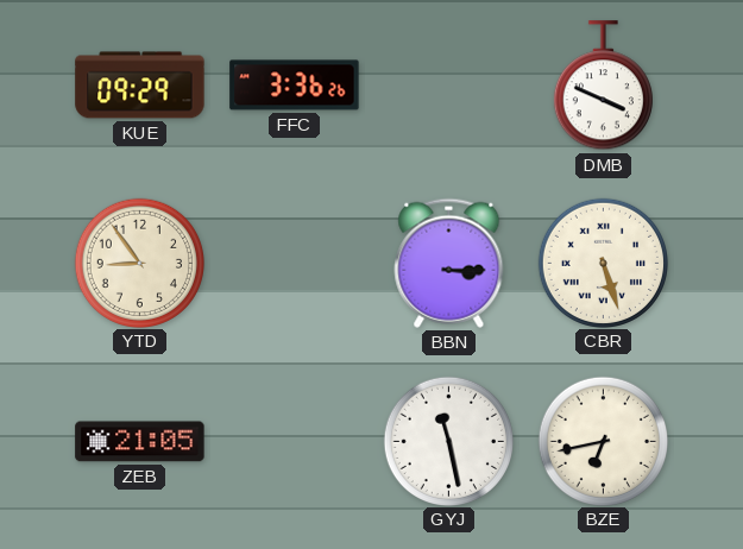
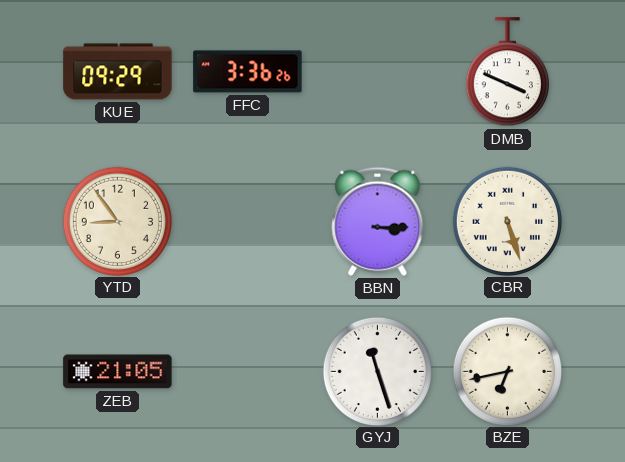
GYJ: 11:28 -> 11:27 (377, 371)
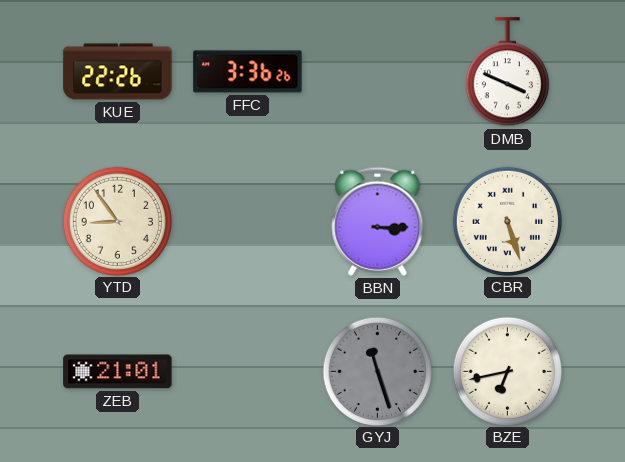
KUE: 09:29 -> 22:26 (118, 72)
ZEB: 21:05 -> 21:01 (118, 372)
GYJ dial: white -> grey (377, 371)
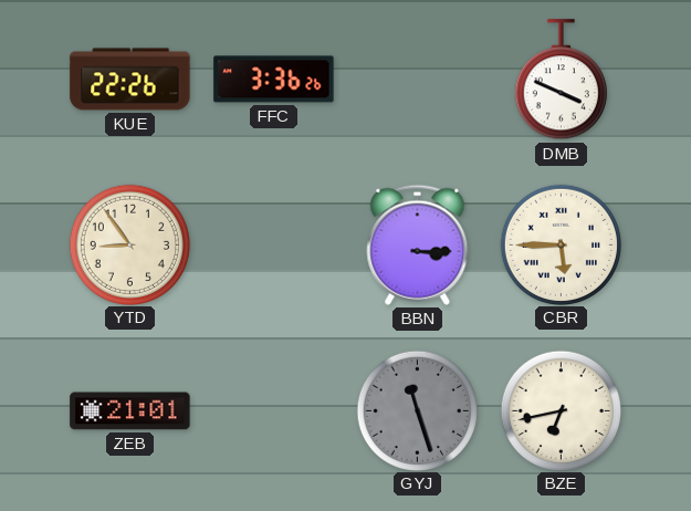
CBR: 5:27 -> 5:45 (561, 244)
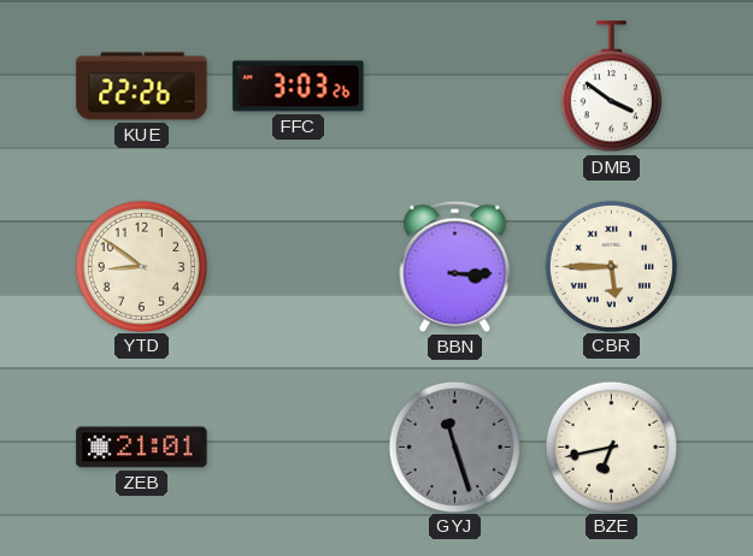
FFC: 3:36 -> 3:03 (299, 87)
DMB: 3:49 -> 3:51 (611, 87)
YTD: 8:54 -> 8:51 (141, 266)
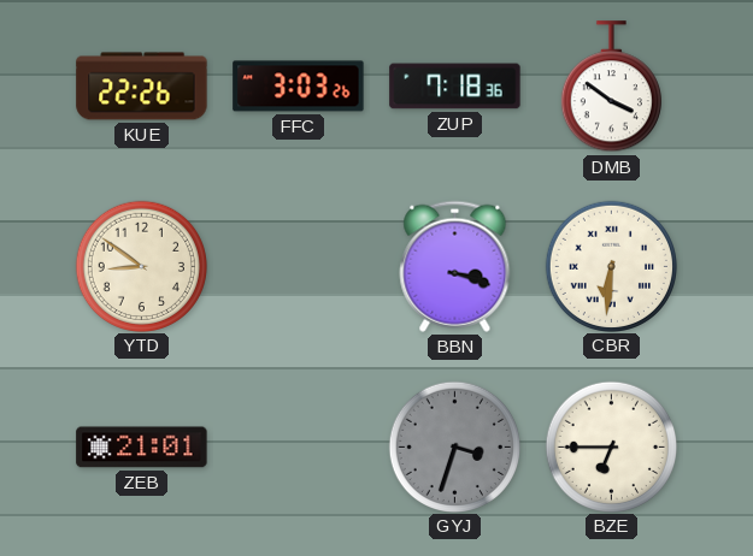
ZUP: none -> 7:18 (455, 87)
BBN: 3:15 -> 3:18 (455, 266)
CBR: 5:45 -> 6:31 (611, 266)
GYJ: 11:27 -> 3:33 (454, 446)
BZE: 6:43 -> 6:45 (611, 446)
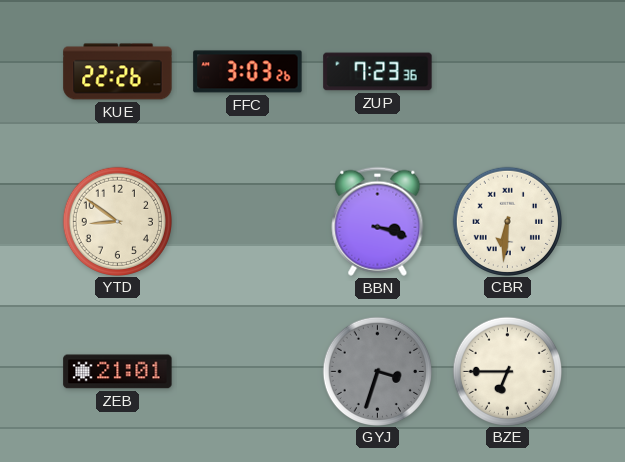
ZUP: 7:18 -> 7:23 (378, 72)
DMB: 3:51 -> none (611, 87)
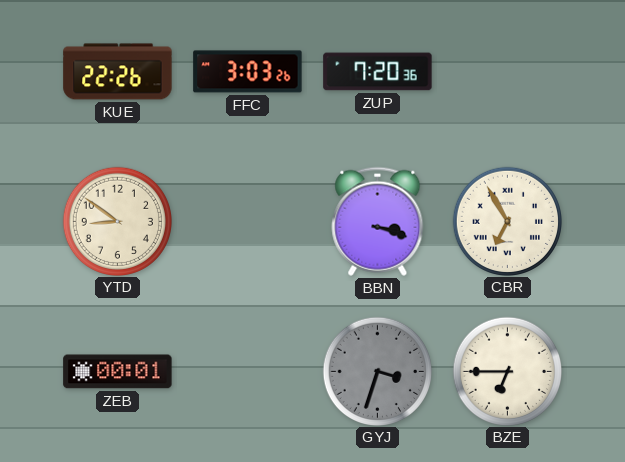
ZUP: 7:23 -> 7:20 (378, 72)
CBR: 6:31 -> 6:55 (507, 221)
ZEB: 21:01 -> 00:01 (118, 372)
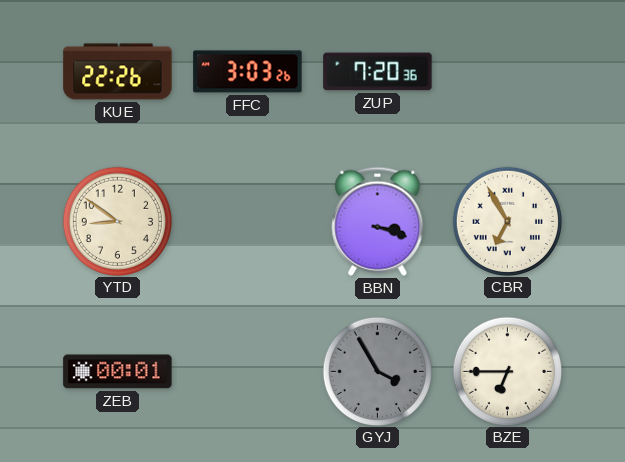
GYJ: 3:33 -> 3:55 (377, 371)
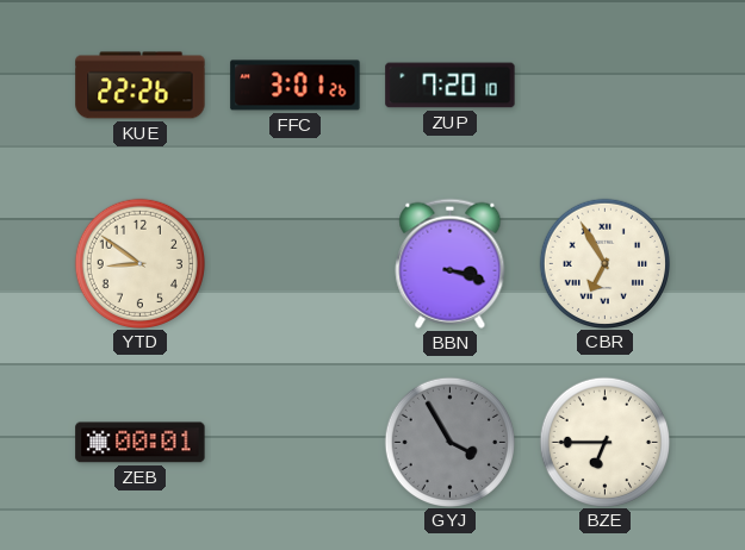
FFC: 3:03 -> 3:01 (296, 86)
ZUP: 7:20:36 -> 7:20:10 (451, 86)
